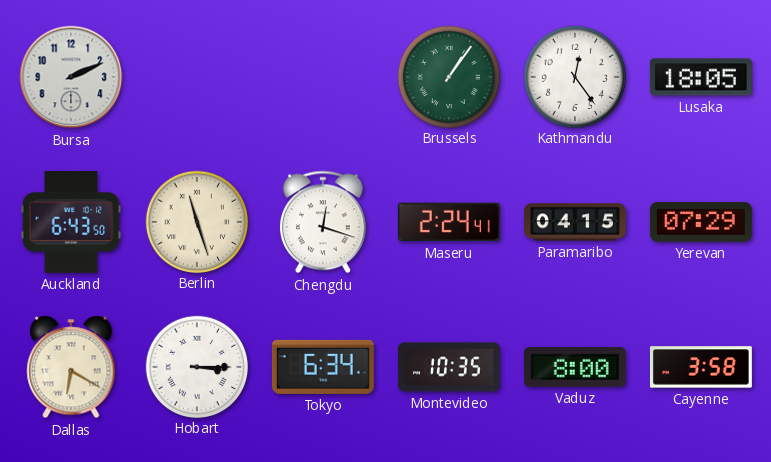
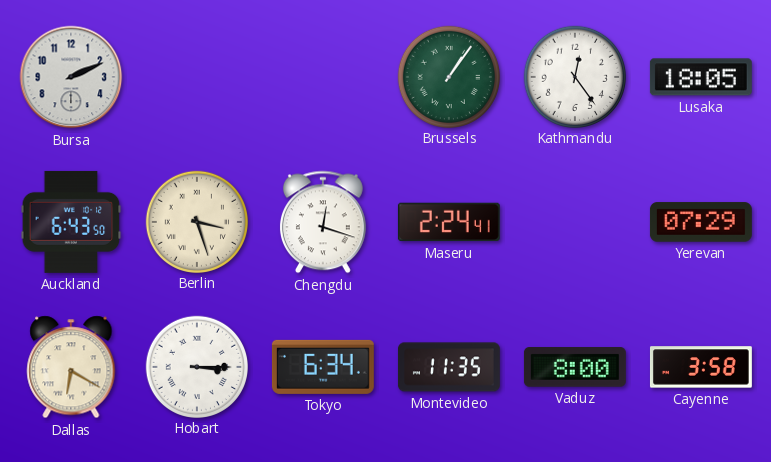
Berlin: 11:27 -> 3:27 (196, 221)
Paramaribo: 04:15 -> none (576, 222)
Montevideo: 10:35 -> 11:35 (449, 367)
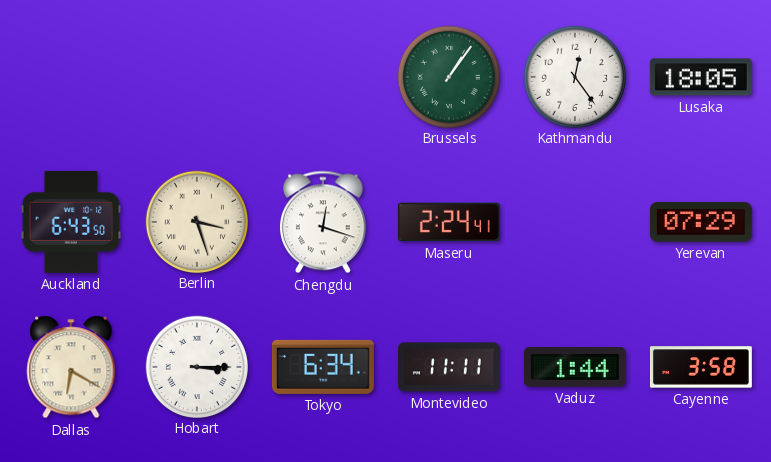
Bursa: 2:11 -> none (71, 77)
Montevideo: 11:35 -> 11:11 (449, 367)
Vaduz: 8:00 -> 1:44 (575, 367)
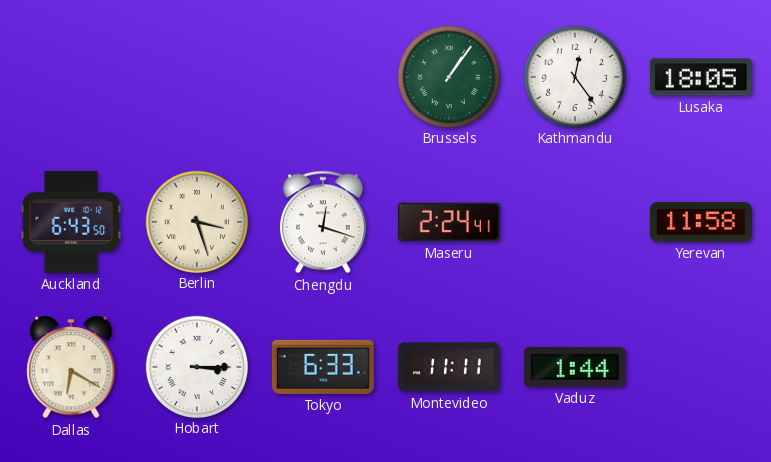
Yerevan: 07:29 -> 11:58 (701, 222)
Tokyo: 6:34 -> 6:33 (323, 367)
Cayenne: 3:58 -> none (701, 367)
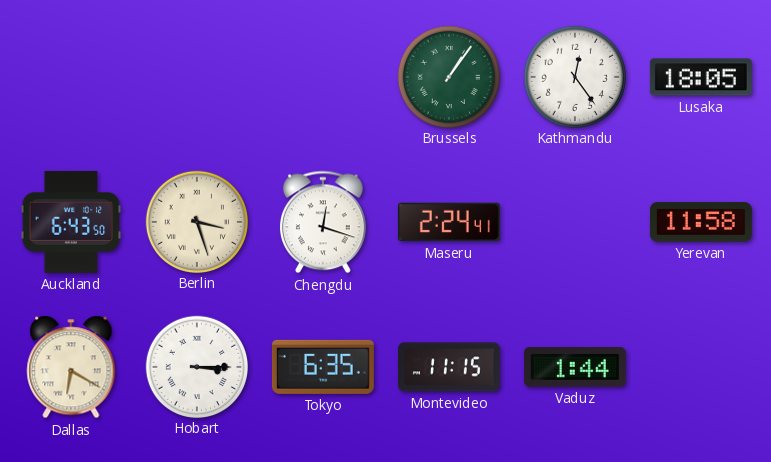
Tokyo: 6:33 -> 6:35 (323, 367)
Montevideo: 11:11 -> 11:15 (449, 367)
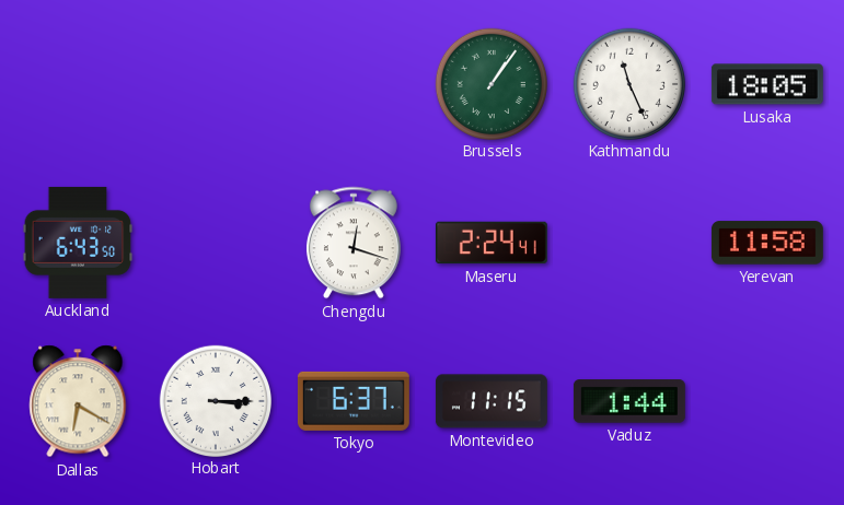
Kathmandu: 12:24 -> 11:26 (628, 83)
Berlin: 3:27 -> none (196, 221)
Tokyo: 6:35 -> 6:37 (354, 401)
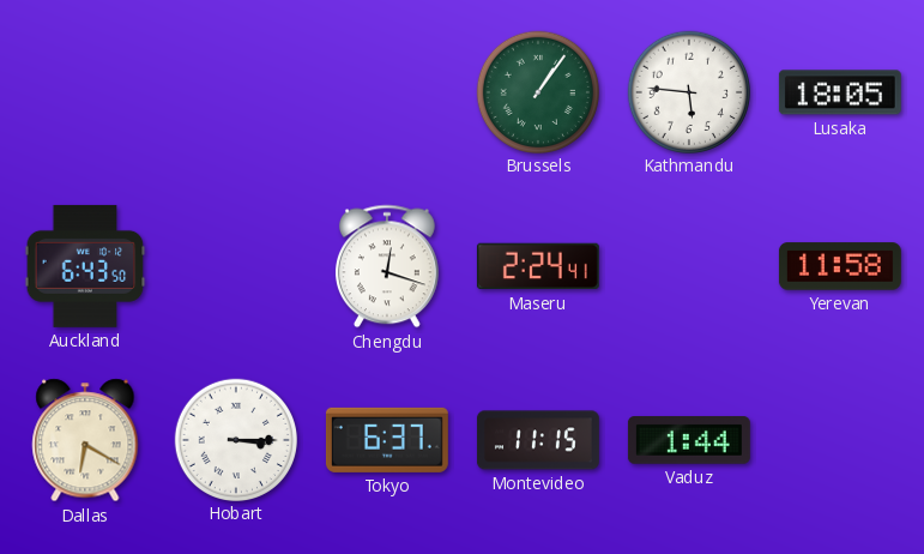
Kathmandu: 11:26 -> 5:46 (688, 91)
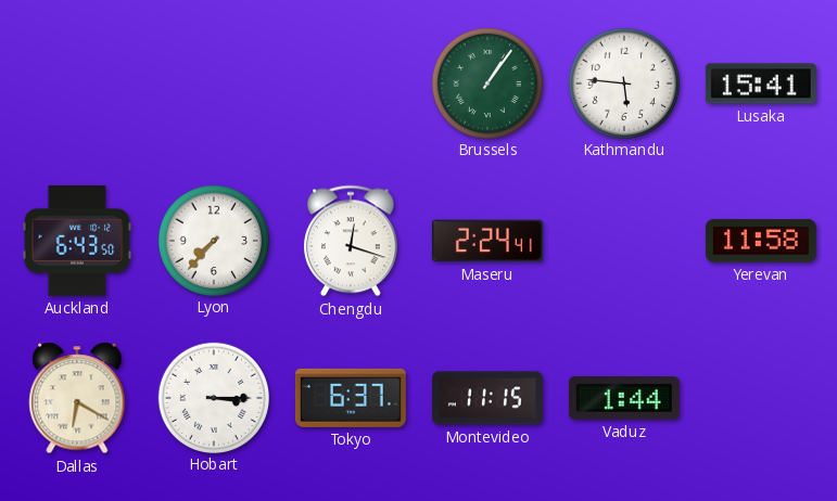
Lusaka: 18:05 -> 15:41 (761, 83)
Lyon: none -> 7:37 (213, 240)
